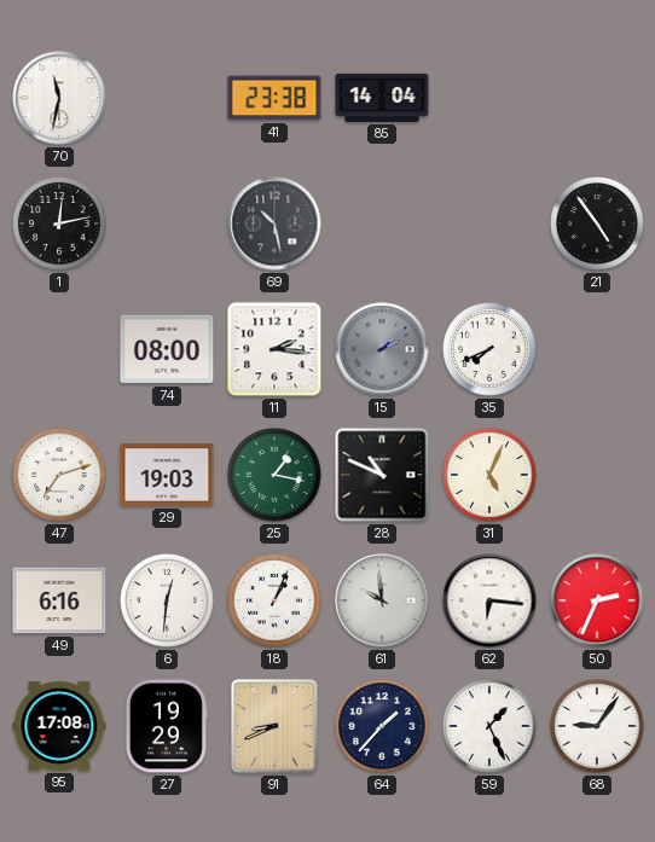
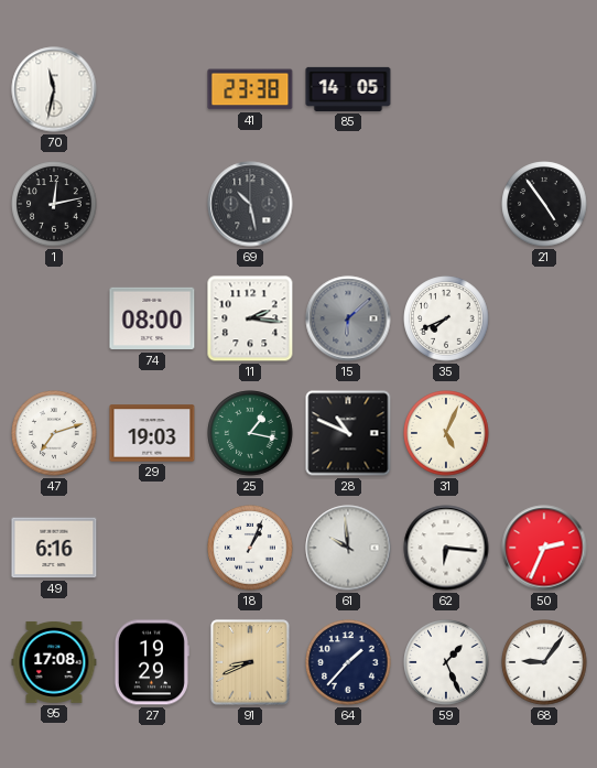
85: 14:04 -> 14:05 (348, 89)
15: 2:08 -> 6:08 (348, 318)
6: 12:31 -> none (167, 600)
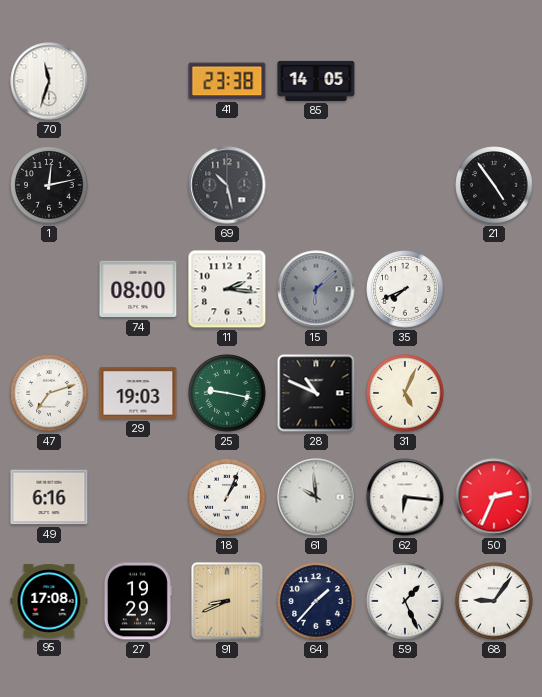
70: 11:32 -> 11:33 (49, 81)
25: 1:17 -> 9:17 (227, 393)
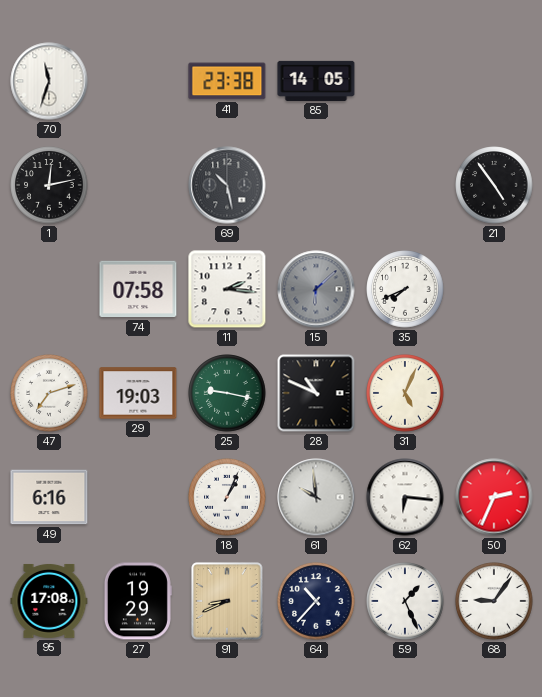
74: 08:00 -> 07:58 (138, 289)
64: 1:37 -> 10:37 (316, 601)
